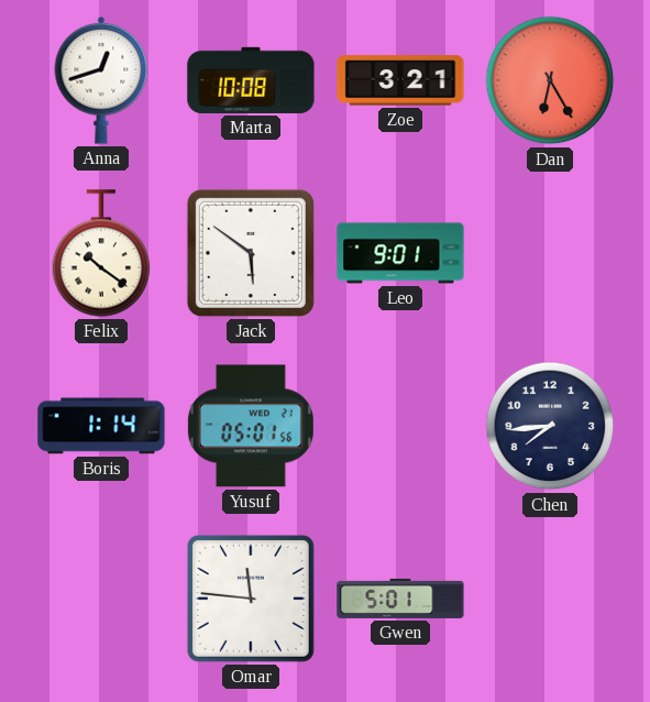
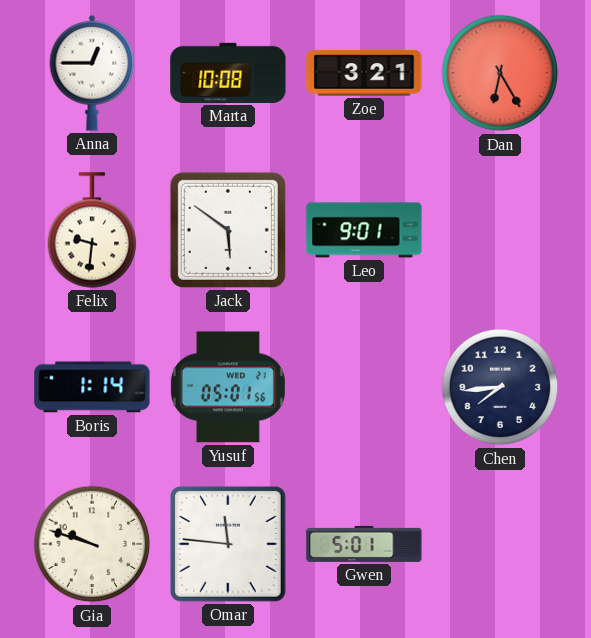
Anna: 12:42 -> 12:45 (92, 73)
Felix: 10:21 -> 9:31 (92, 230)
Gia: none -> 9:48 (92, 544)
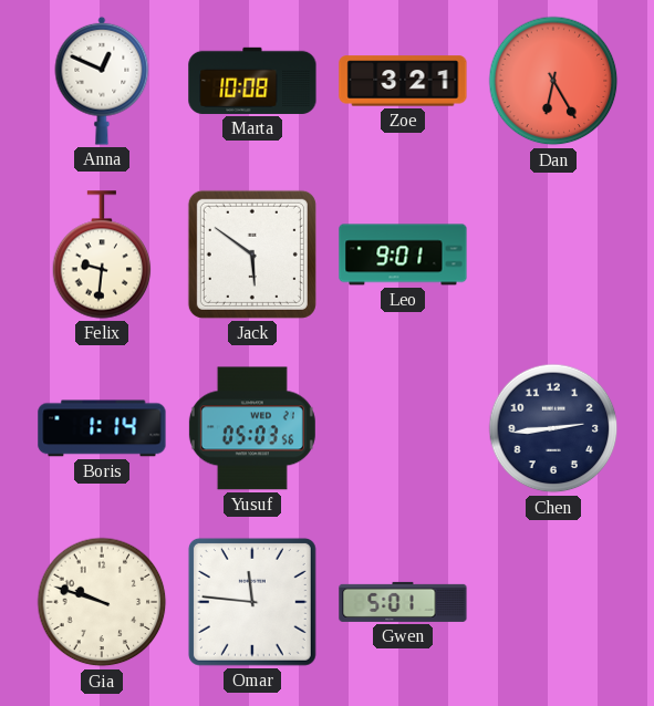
Anna: 12:45 -> 12:49 (102, 81)
Yusuf: 05:01 -> 05:03 (252, 428)
Chen: 7:44 -> 2:44 (553, 428)
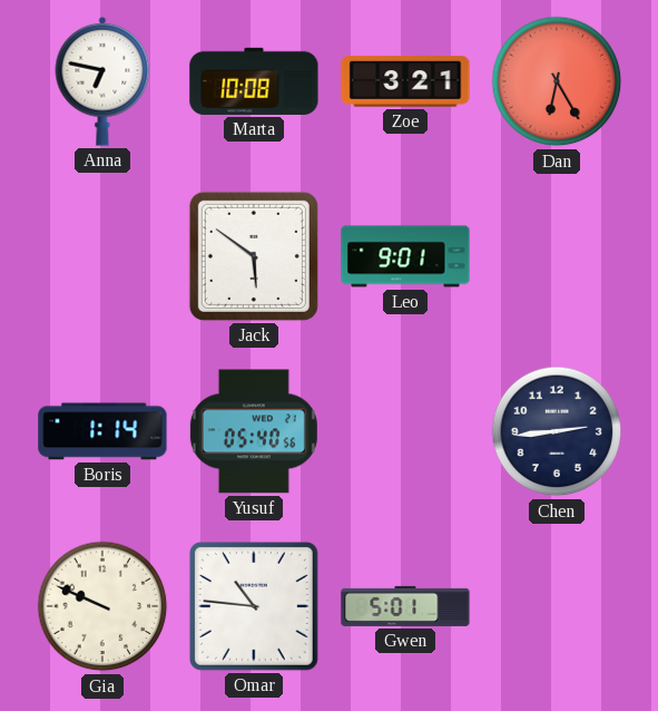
Anna: 12:49 -> 6:47 (102, 81)
Felix: 9:31 -> none (102, 255)
Yusuf: 05:03 -> 05:40 (254, 431)
Gia: 9:48 -> 9:49 (102, 606)
Omar: 11:46 -> 10:46 (254, 606)
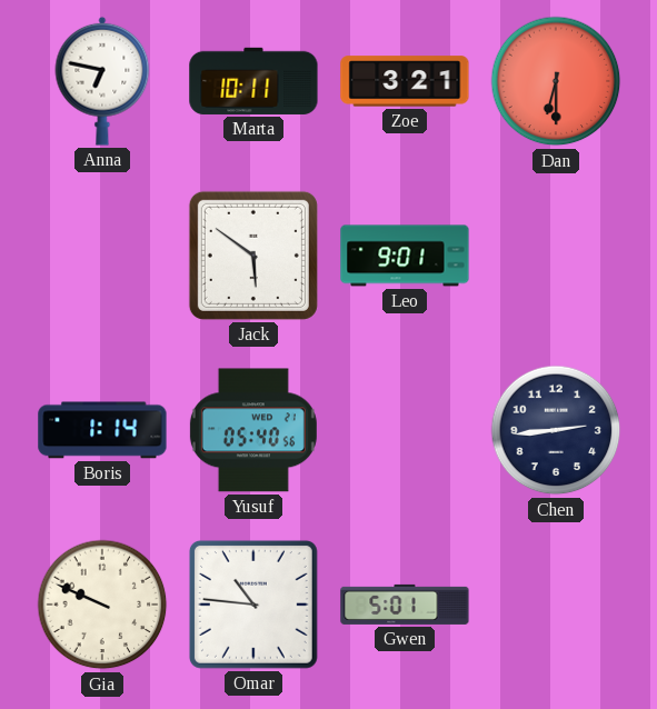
Marta: 10:08 -> 10:11 (253, 81)
Dan: 6:25 -> 6:30 (556, 81)
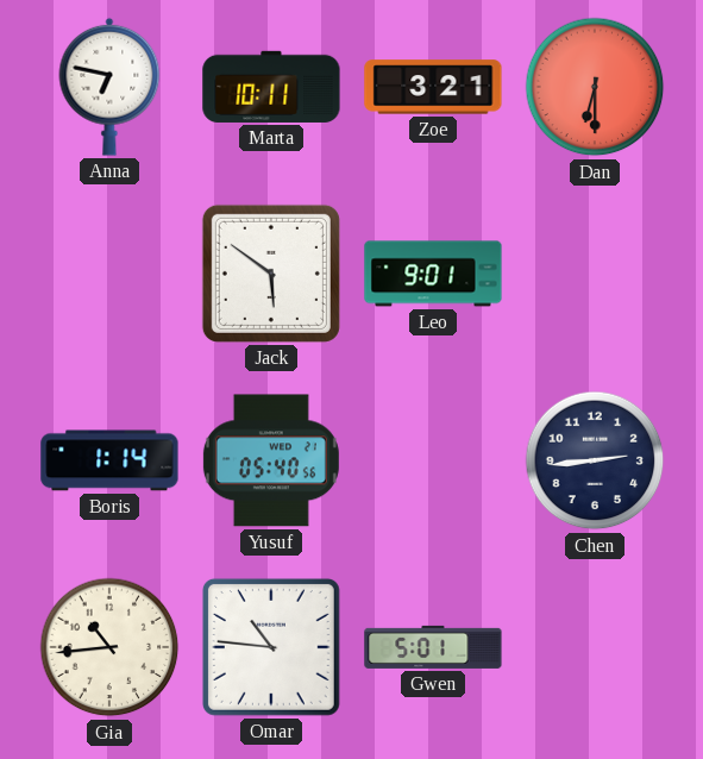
Gia: 9:49 -> 10:44 (109, 647)
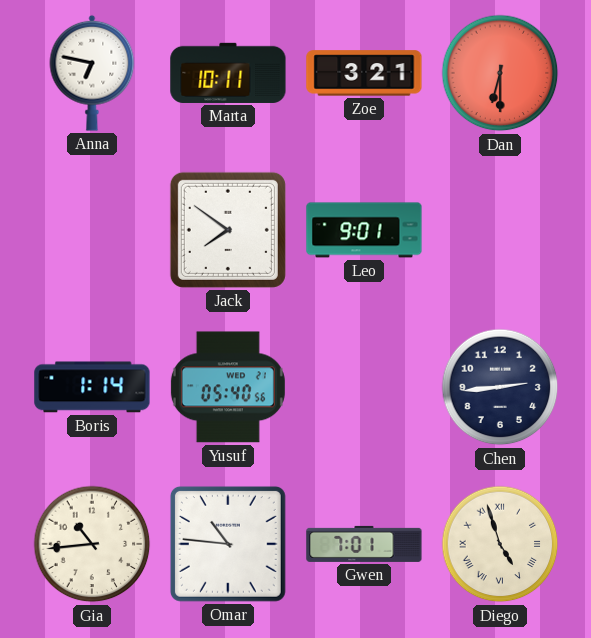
Jack: 5:51 -> 7:51 (228, 230)
Gwen: 5:01 -> 7:01 (364, 544)
Diego: none -> 4:57 (500, 544)
